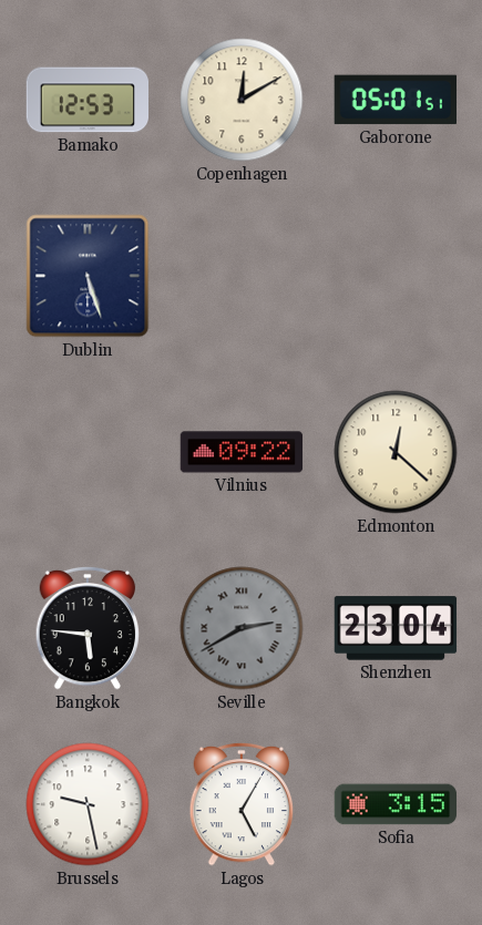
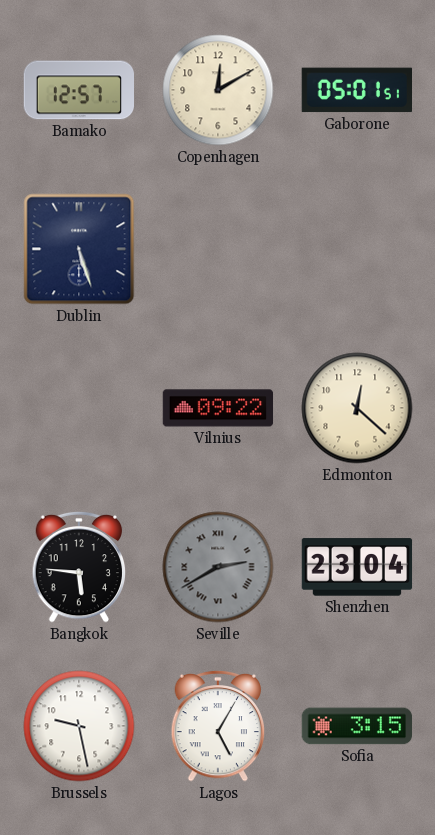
Bamako: 12:53 -> 12:57 (79, 90)
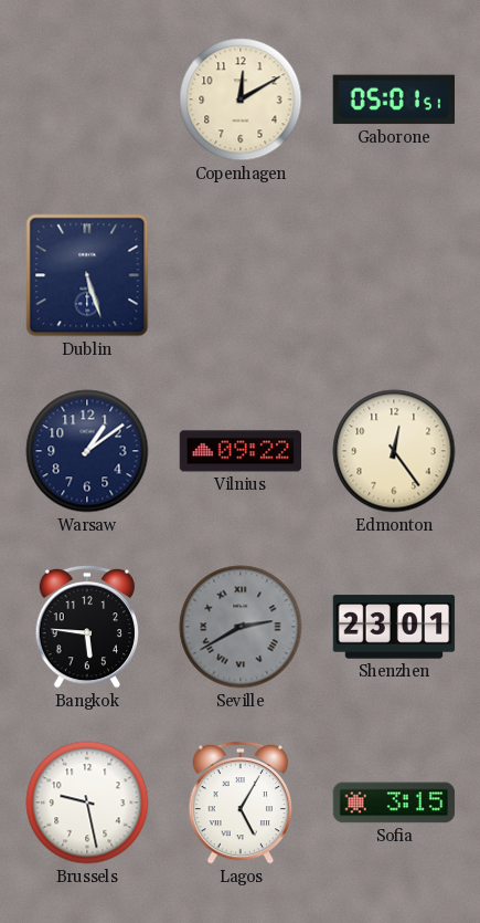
Bamako: 12:57 -> none (79, 90)
Warsaw: none -> 1:09 (87, 451)
Edmonton: 12:22 -> 12:24 (394, 451)
Shenzhen: 23:04 -> 23:01 (394, 627)
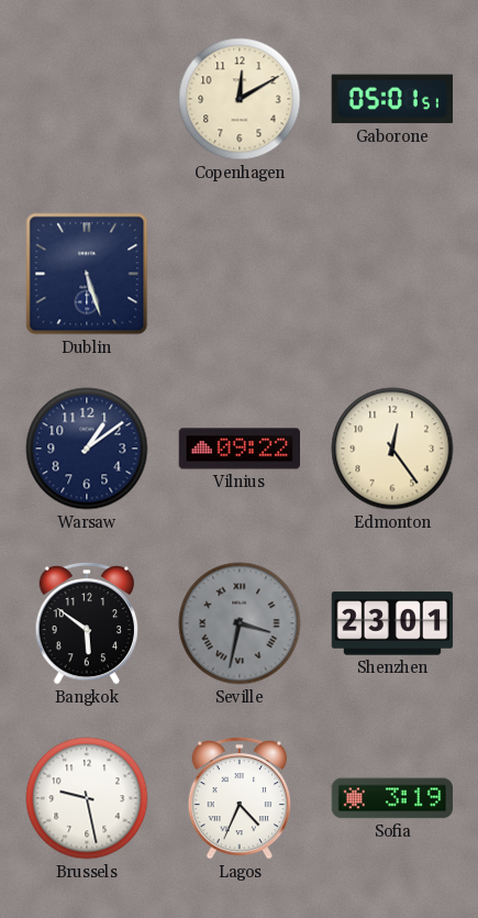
Bangkok: 5:46 -> 5:51 (87, 623)
Seville: 2:40 -> 3:32 (240, 623)
Lagos: 5:05 -> 4:34 (240, 798)
Sofia: 3:15 -> 3:19 (392, 798)
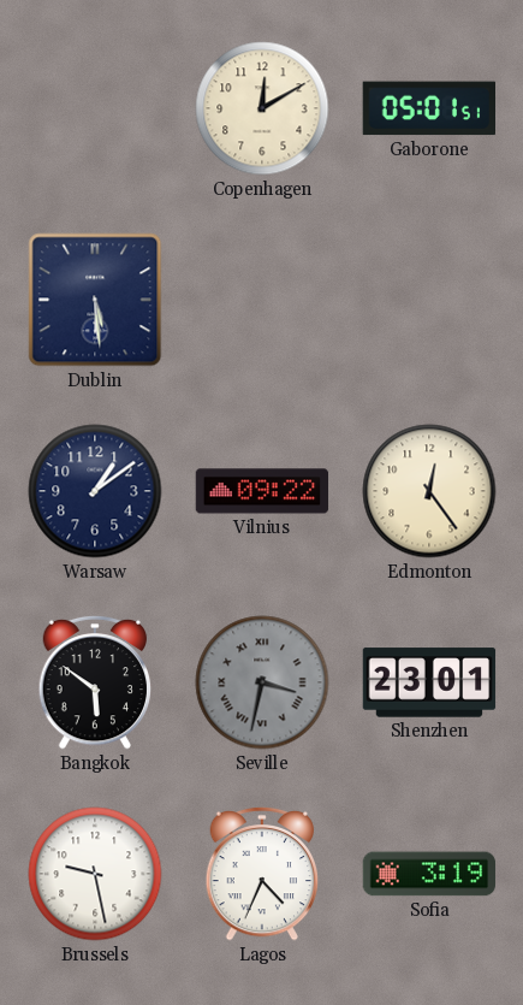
Dublin: 5:27 -> 5:29 (95, 300)
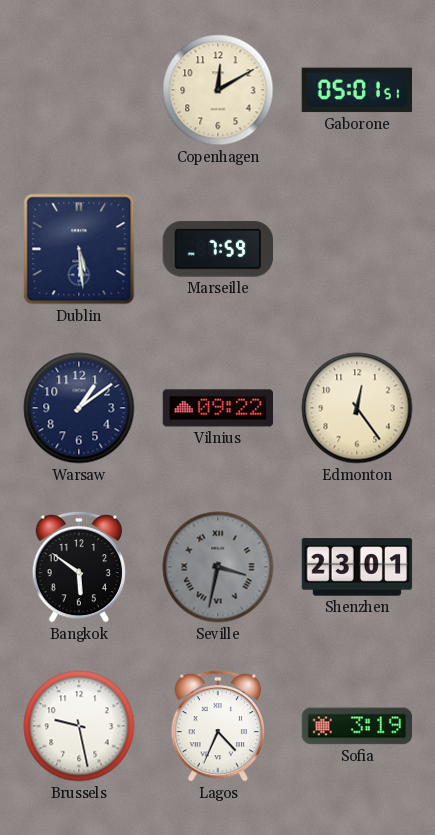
Marseille: none -> 7:59 (217, 249)
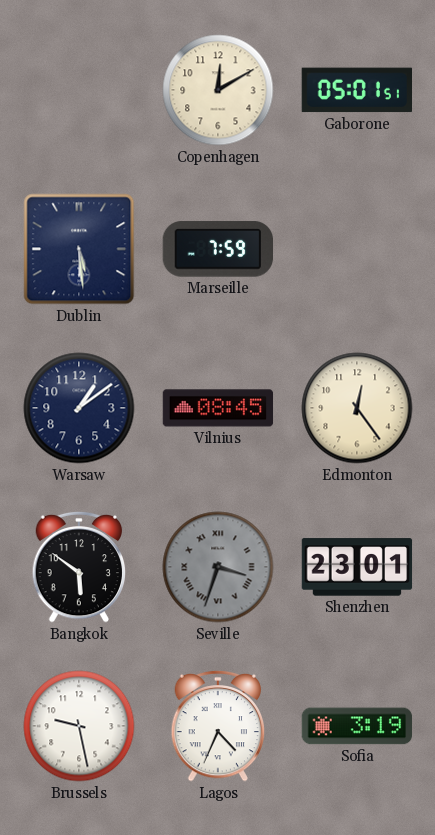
Vilnius: 09:22 -> 08:45 (218, 408)
Seville: 3:32 -> 3:33 (218, 567)
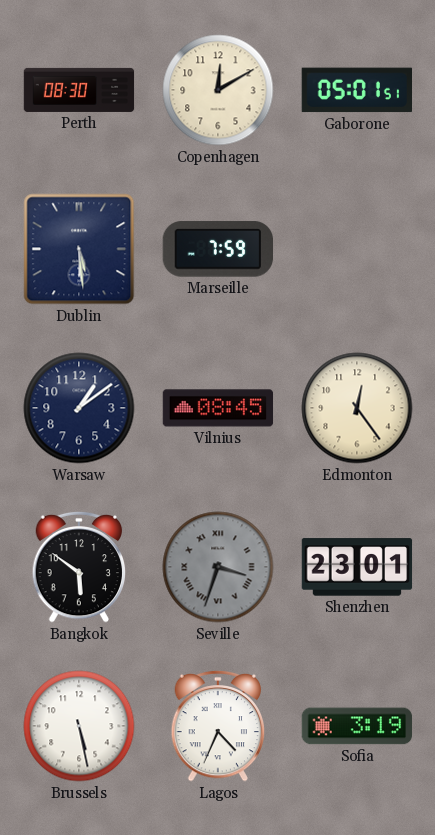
Perth: none -> 08:30 (79, 90)
Brussels: 9:28 -> 5:28 (79, 726)
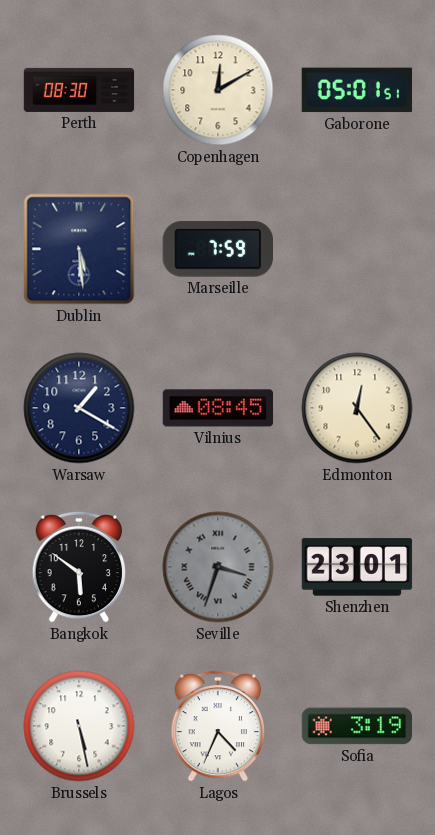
Warsaw: 1:09 -> 1:20 (79, 408)
